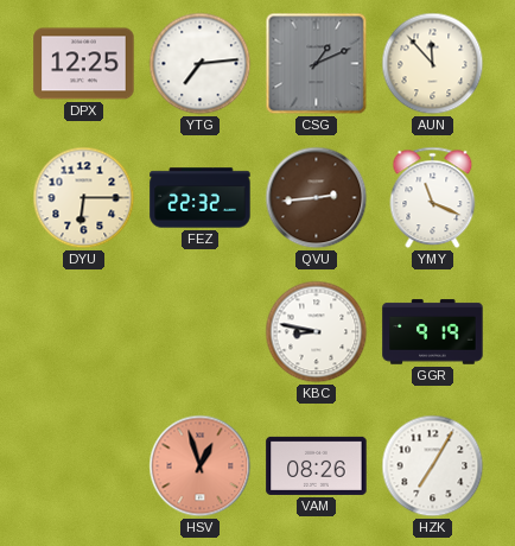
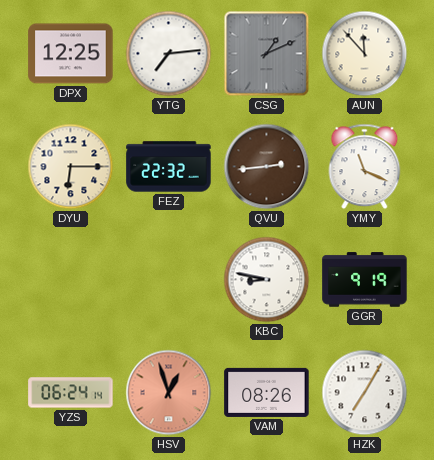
YZS: none -> 06:24 (71, 393)
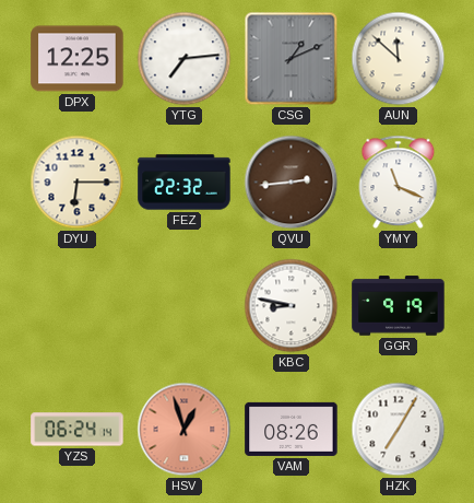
AUN: 11:53 -> 11:52 (399, 59)
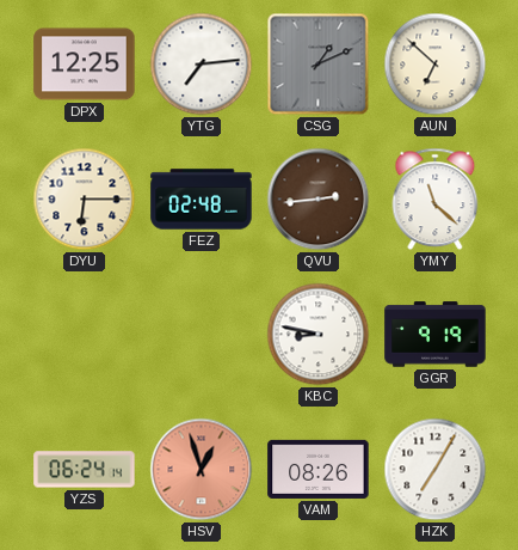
AUN: 11:52 -> 6:52 (436, 65)
FEZ: 22:32 -> 02:48 (202, 200)
YMY: 11:19 -> 11:22 (436, 200)
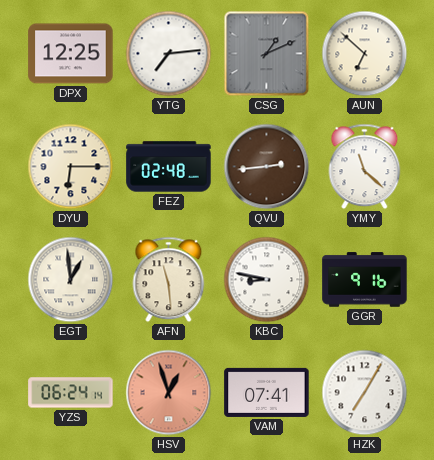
EGT: none -> 12:59 (71, 280)
AFN: none -> 11:29 (169, 280)
GGR: 9:19 -> 9:16 (365, 280)
VAM: 08:26 -> 07:41 (267, 392)
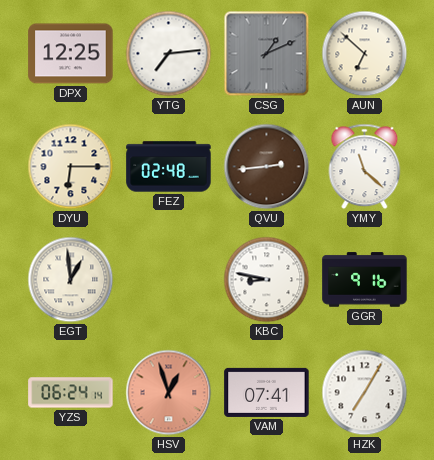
AFN: 11:29 -> none (169, 280)
